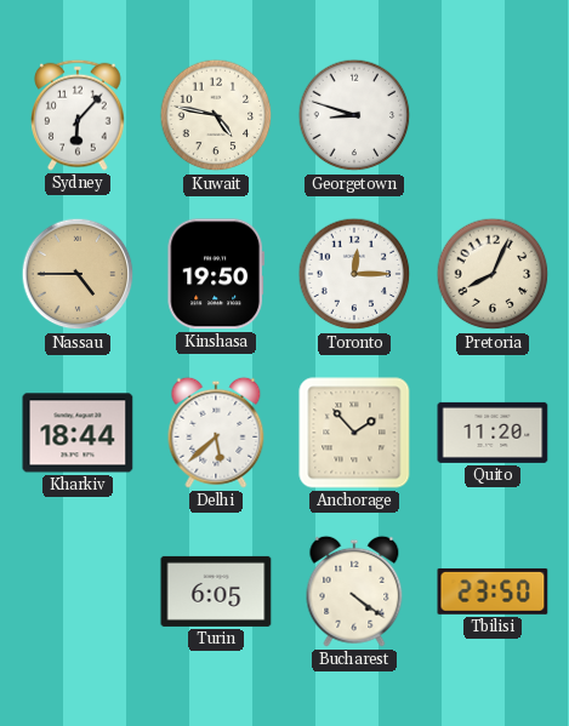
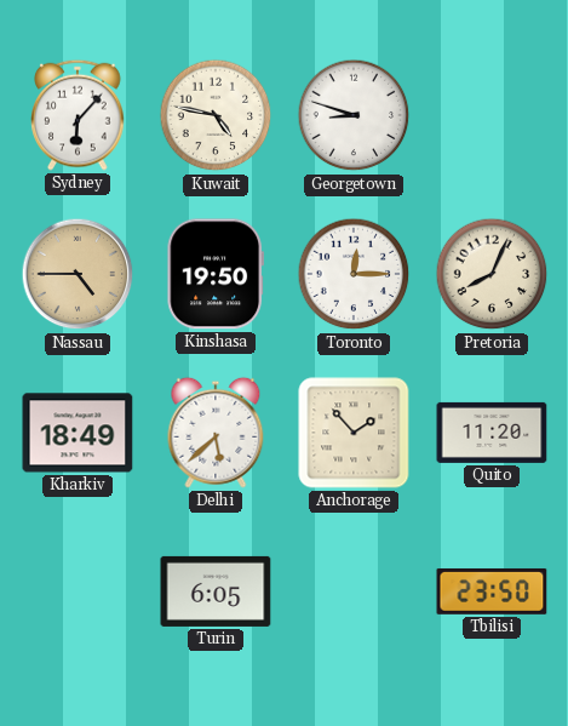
Kharkiv: 18:44 -> 18:49 (78, 433)
Bucharest: 4:21 -> none (354, 591)
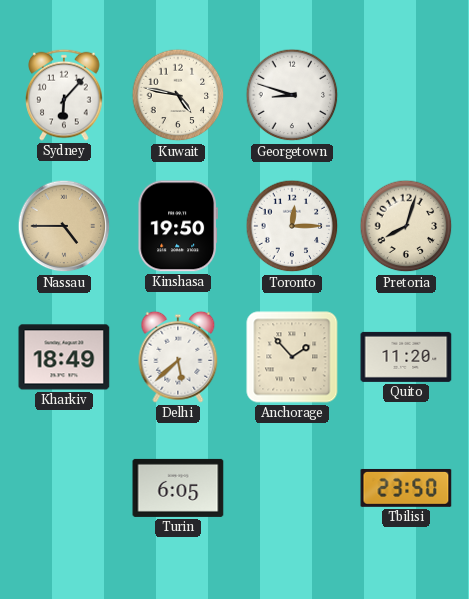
Pretoria: 8:04 -> 8:03 (406, 226)
